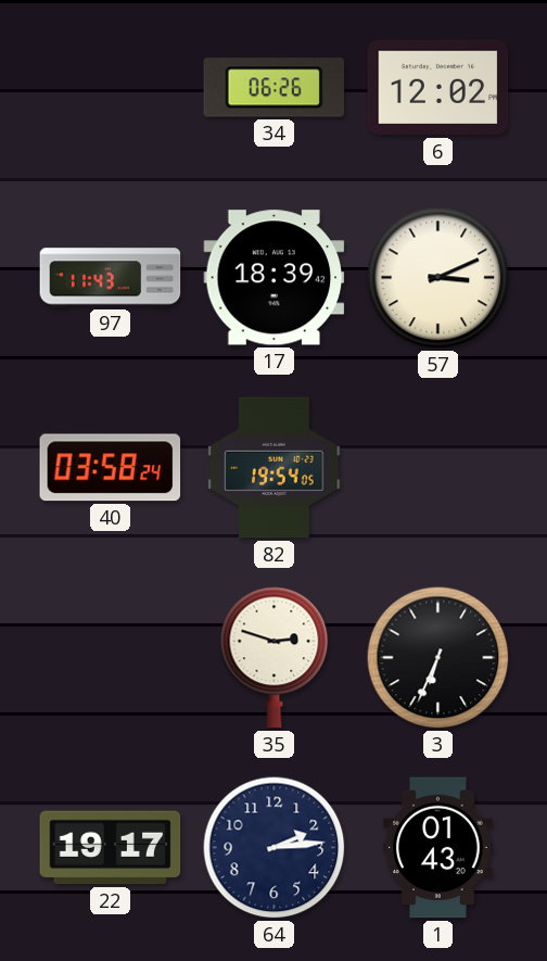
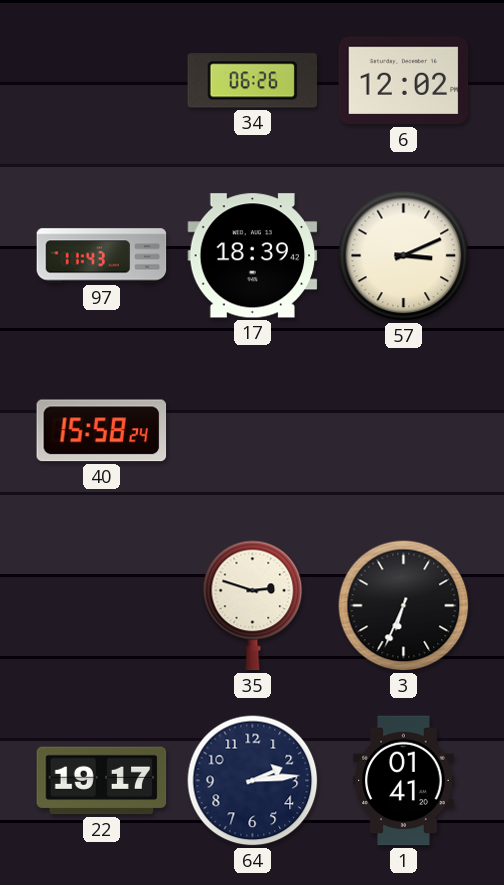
40: 03:58 -> 15:58 (102, 431)
82: 19:54 -> none (275, 468)
1: 01:43 -> 01:41 (404, 781)
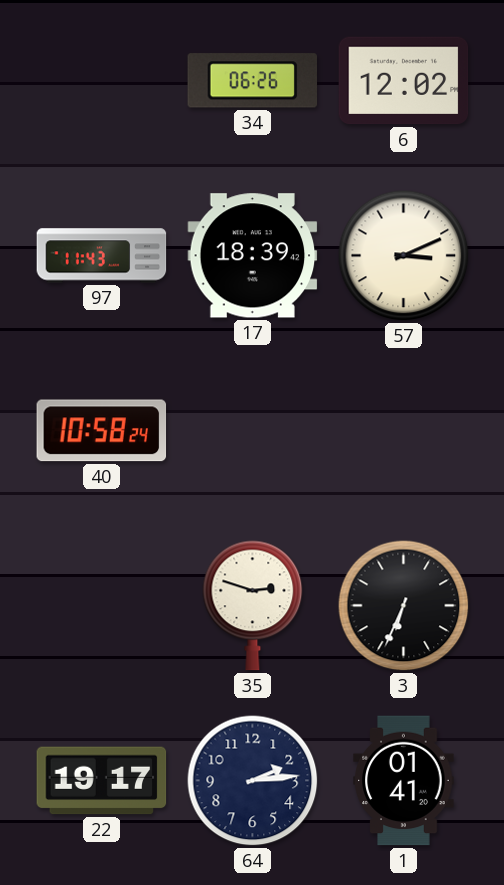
40: 15:58 -> 10:58 (102, 431)
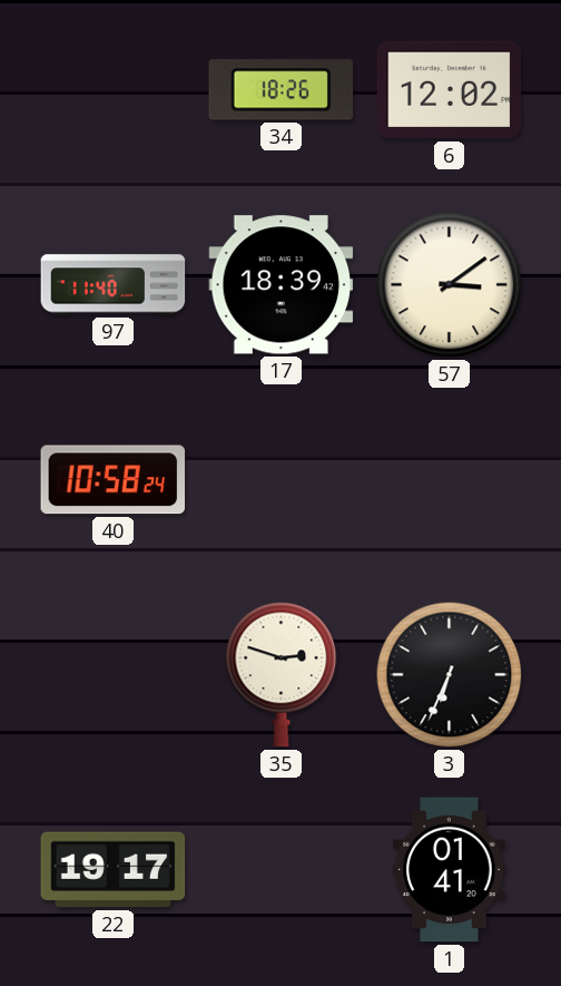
34: 06:26 -> 18:26 (282, 90)
97: 11:43 -> 11:40 (114, 285)
57: 3:11 -> 3:09 (450, 285)
64: 2:14 -> none (253, 781)
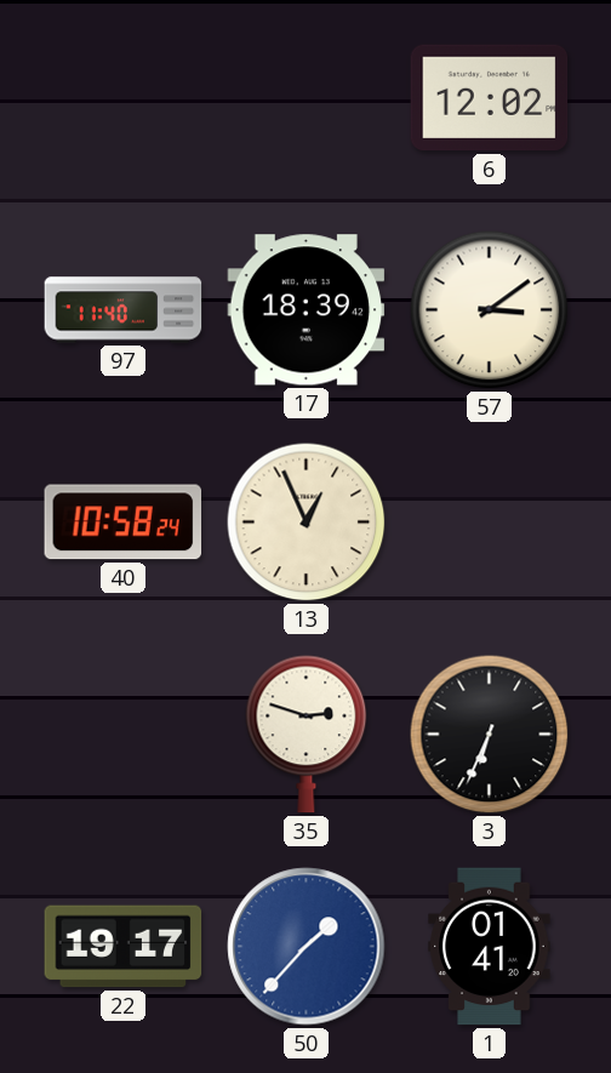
34: 18:26 -> none (282, 90)
13: none -> 12:56 (307, 523)
50: none -> 1:37 (307, 947)
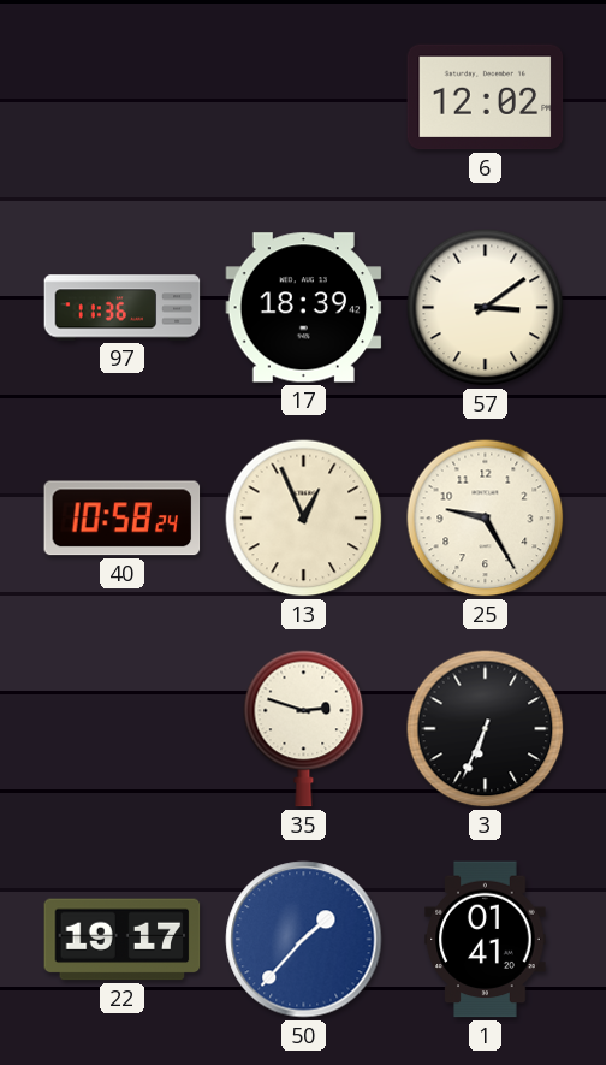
97: 11:40 -> 11:36 (123, 308)
25: none -> 9:25 (486, 519)
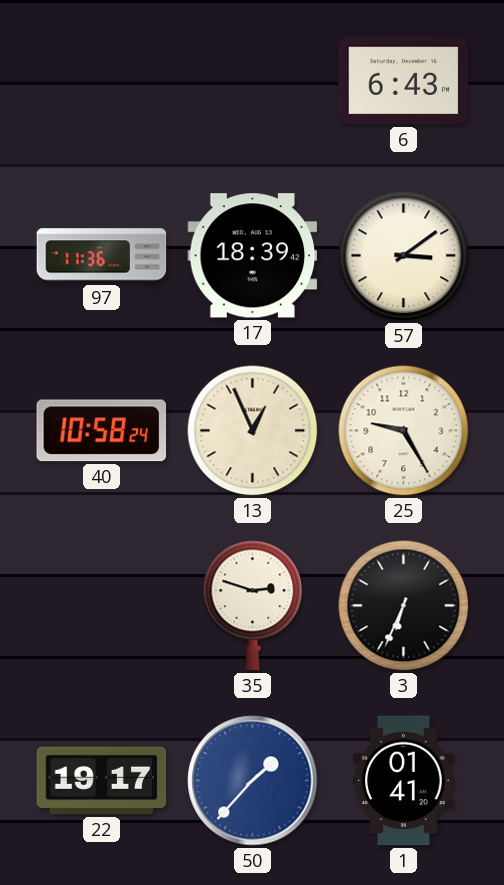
6: 12:02 -> 6:43 (404, 81)
